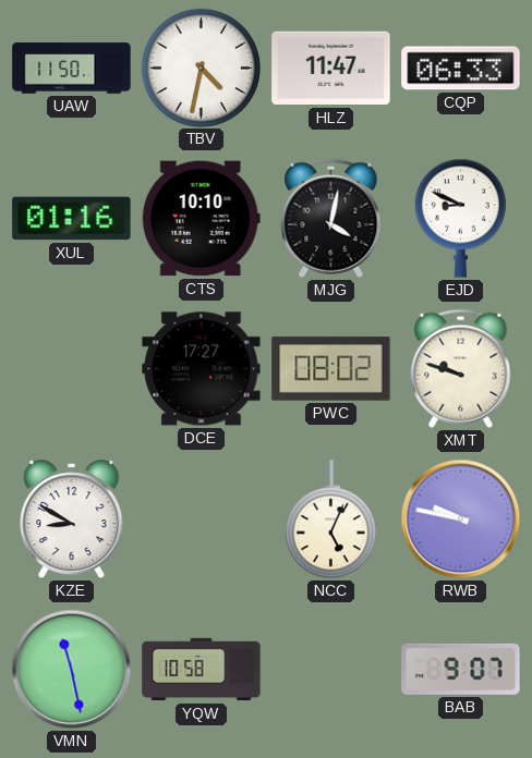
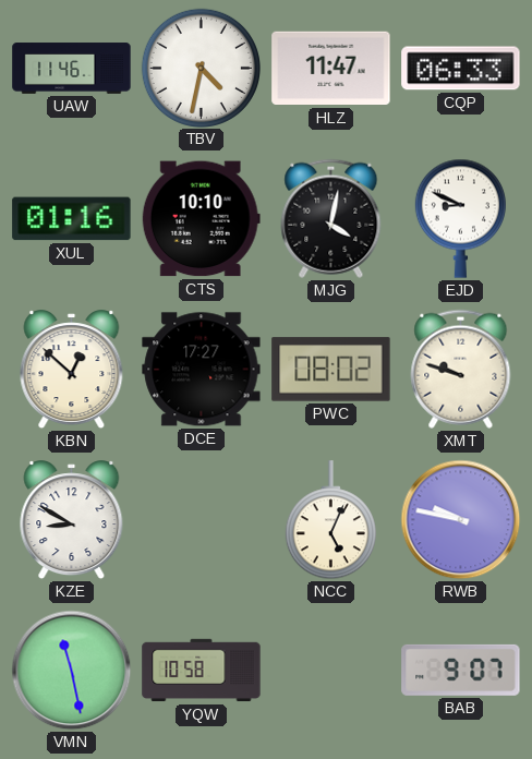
UAW: 11:50 -> 11:46 (72, 69)
KBN: none -> 12:52 (72, 370)
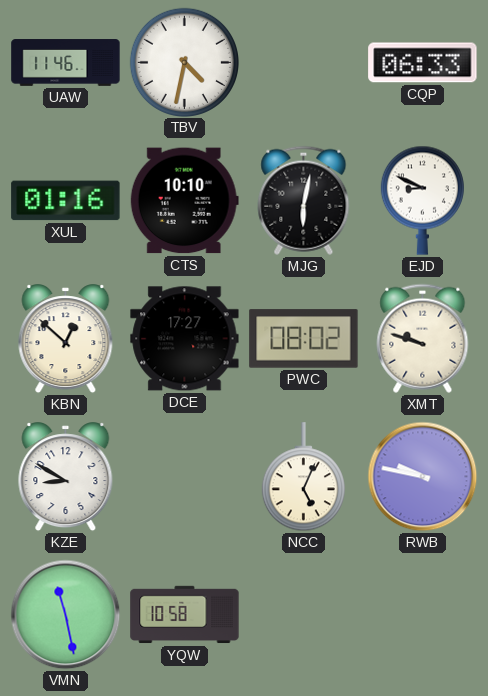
HLZ: 11:47 -> none (331, 69)
MJG: 4:02 -> 6:02 (304, 200)
BAB: 9:07 -> none (461, 670)
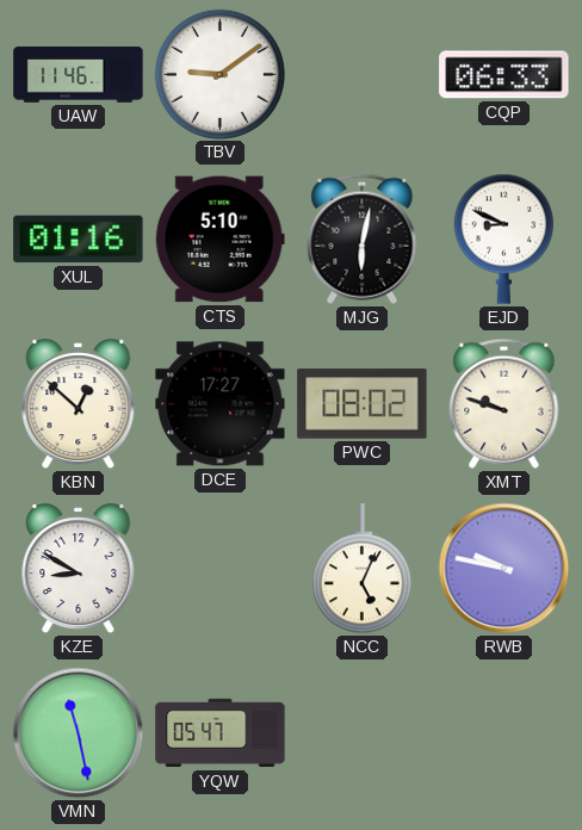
TBV: 4:32 -> 9:09 (219, 74)
CTS: 10:10 -> 5:10 (219, 240)
YQW: 10:58 -> 05:47 (221, 733)
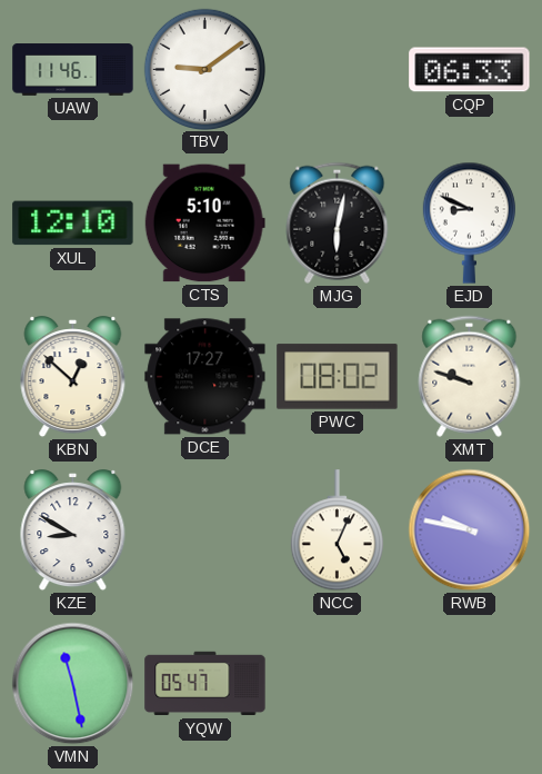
XUL: 01:16 -> 12:10 (73, 224)
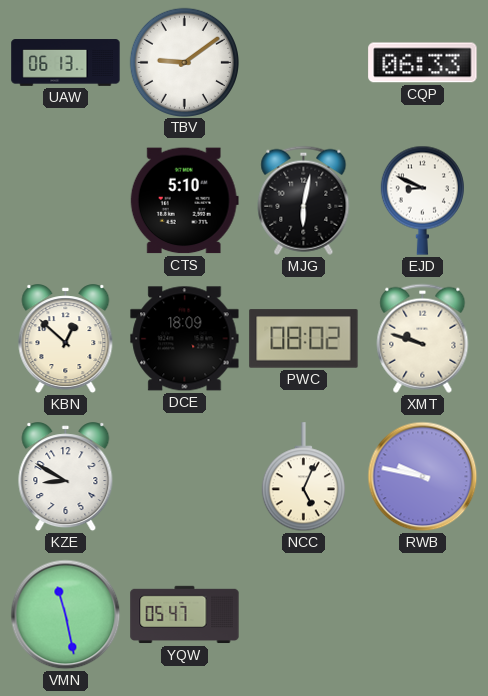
UAW: 11:46 -> 06:13 (66, 63)
XUL: 12:10 -> none (73, 224)
DCE: 17:27 -> 18:09 (185, 339)
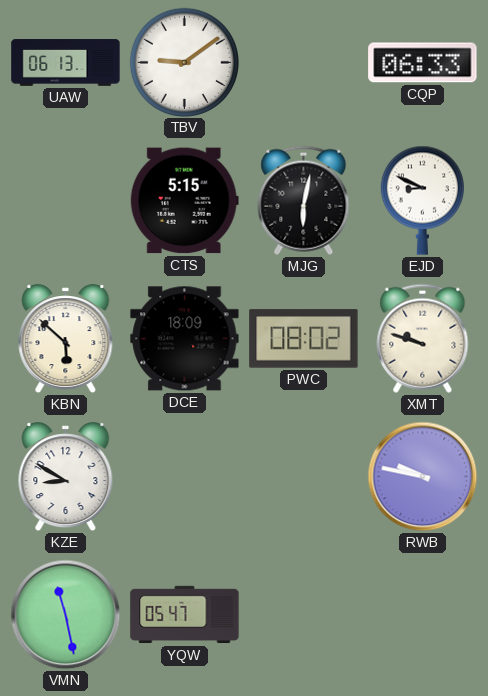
CTS: 5:10 -> 5:15 (184, 201)
KBN: 12:52 -> 5:52 (66, 339)
NCC: 5:04 -> none (303, 477)
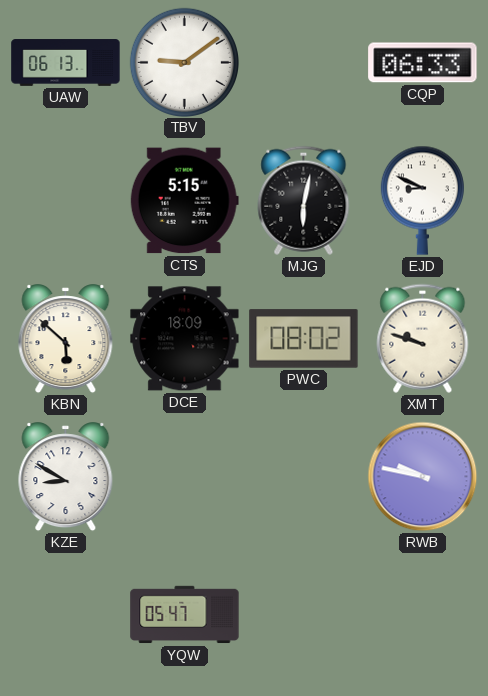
VMN: 11:28 -> none (66, 615)
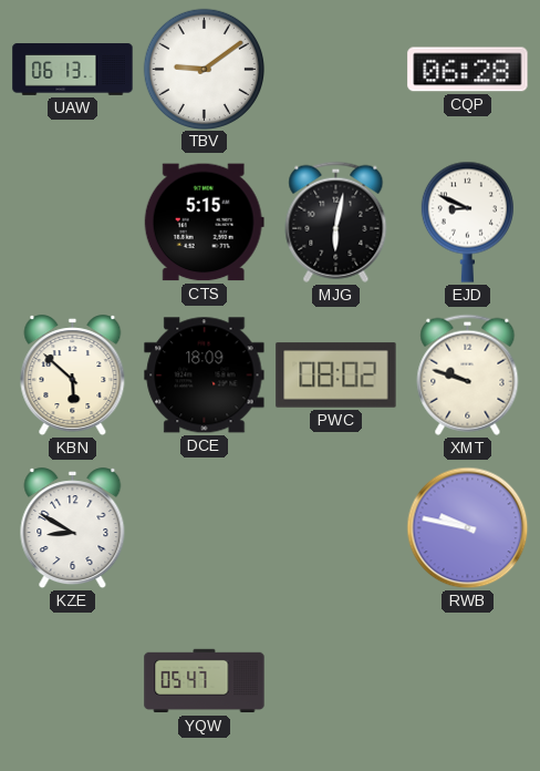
CQP: 06:33 -> 06:28 (468, 70)
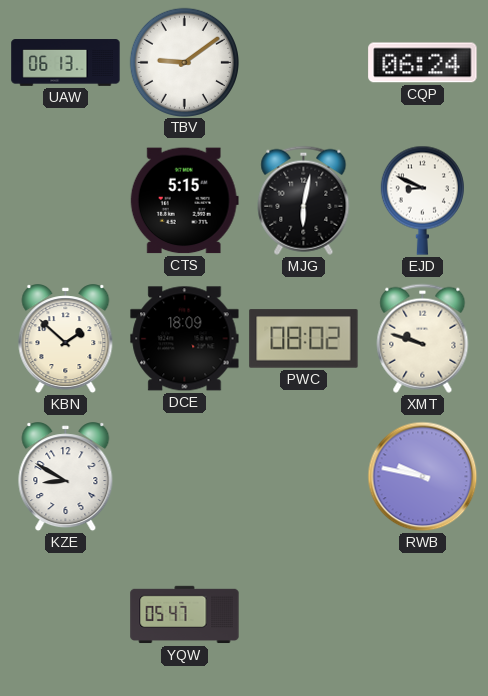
CQP: 06:28 -> 06:24 (423, 63)
KBN: 5:52 -> 1:52 (66, 339)
